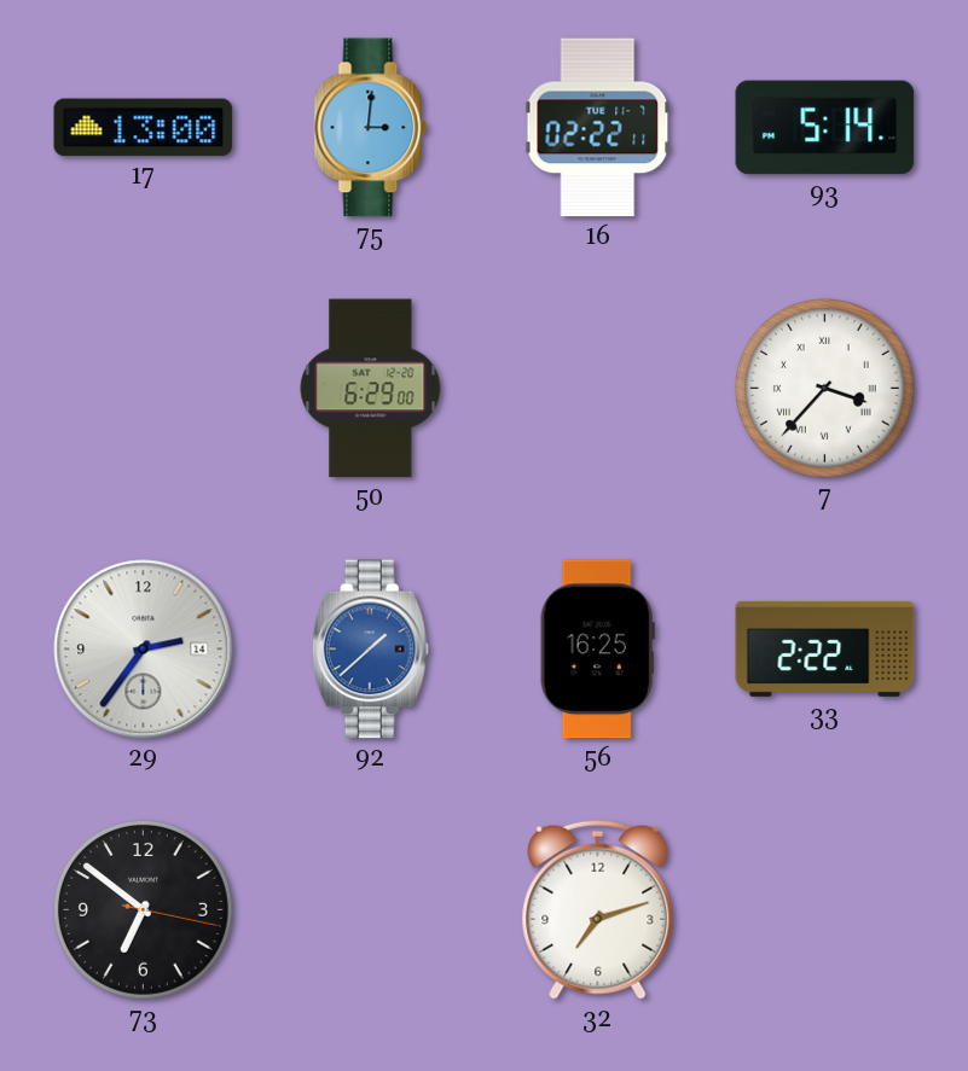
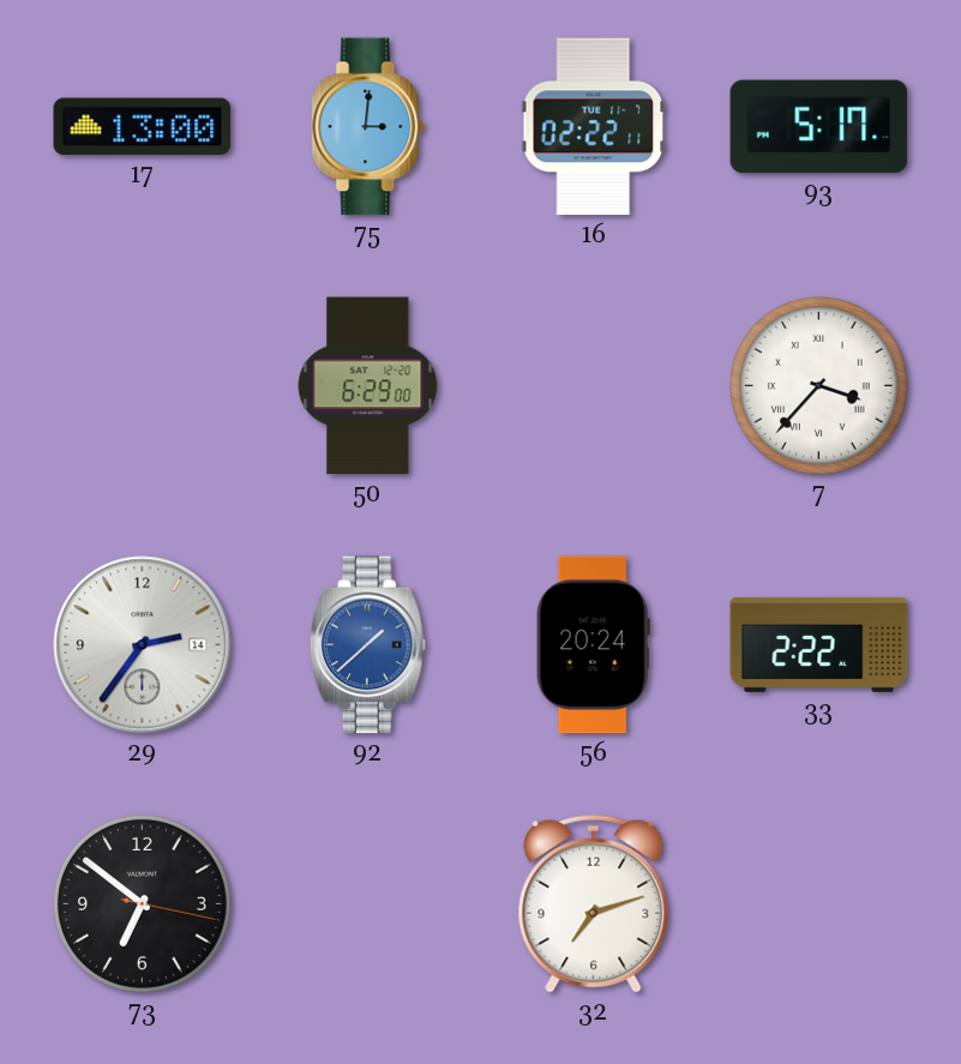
93: 5:14 -> 5:17 (819, 127)
56: 16:25 -> 20:24 (593, 645)
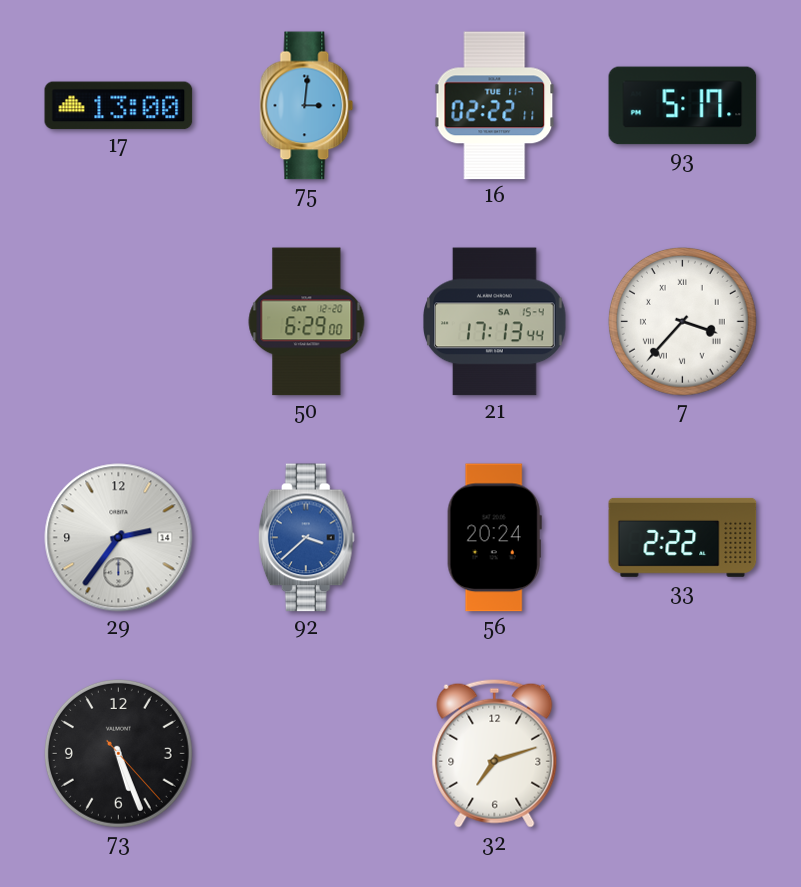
21: none -> 17:13 (495, 322)
92: 1:38 -> 3:38 (306, 538)
73: 6:51 -> 5:26 (118, 753)
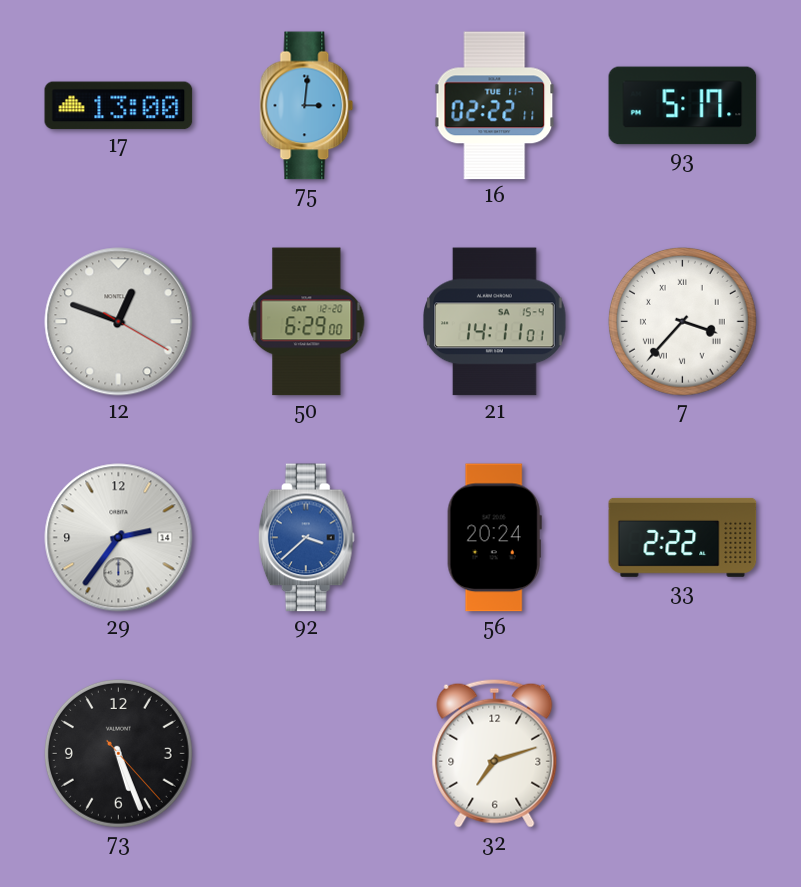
12: none -> 12:48 (119, 322)
21: 17:13 -> 14:11 (495, 322)
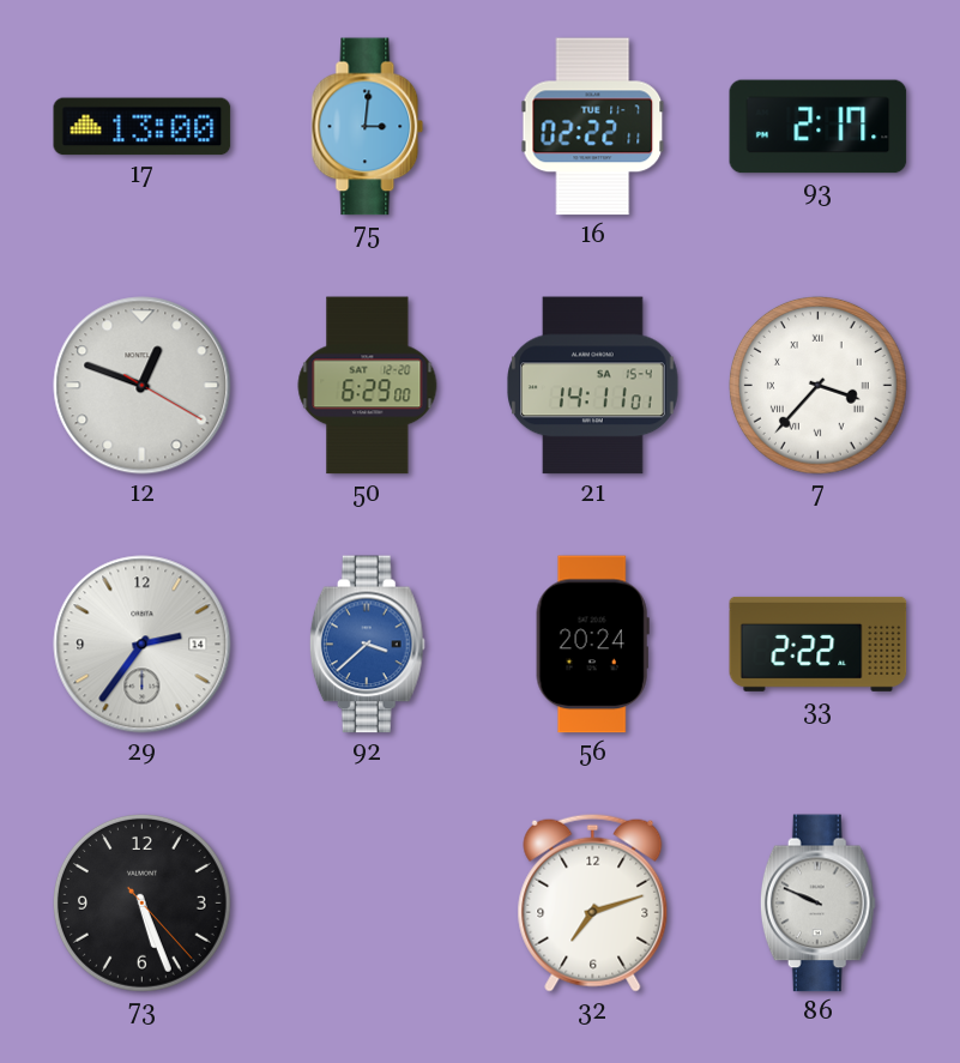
93: 5:17 -> 2:17 (819, 127)
86: none -> 9:49 (817, 904)
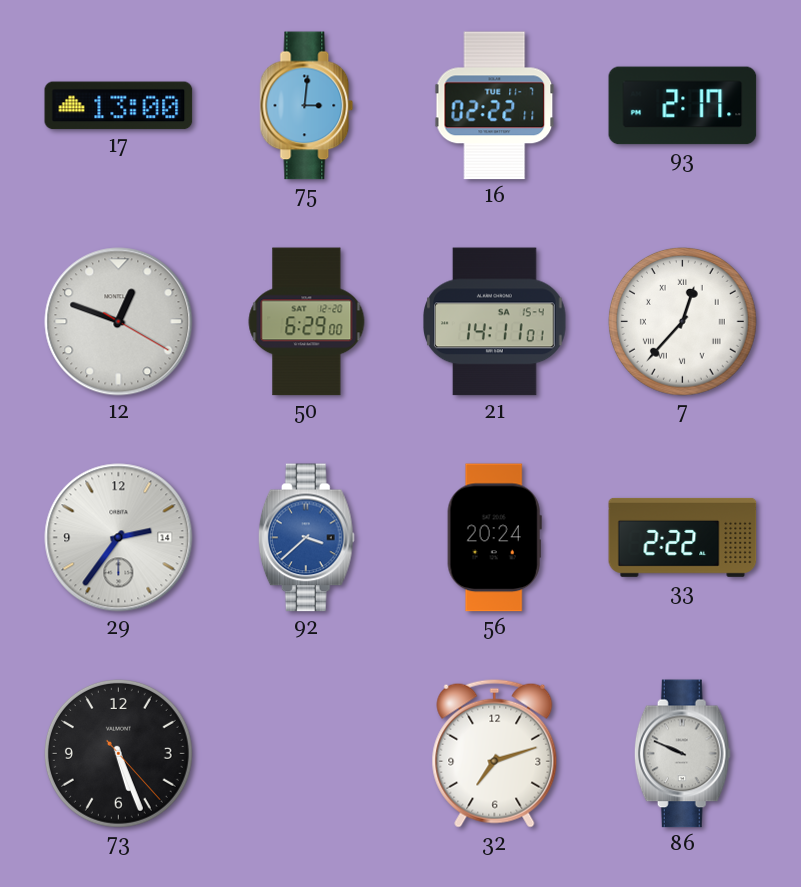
7: 3:37 -> 12:37 (682, 321)
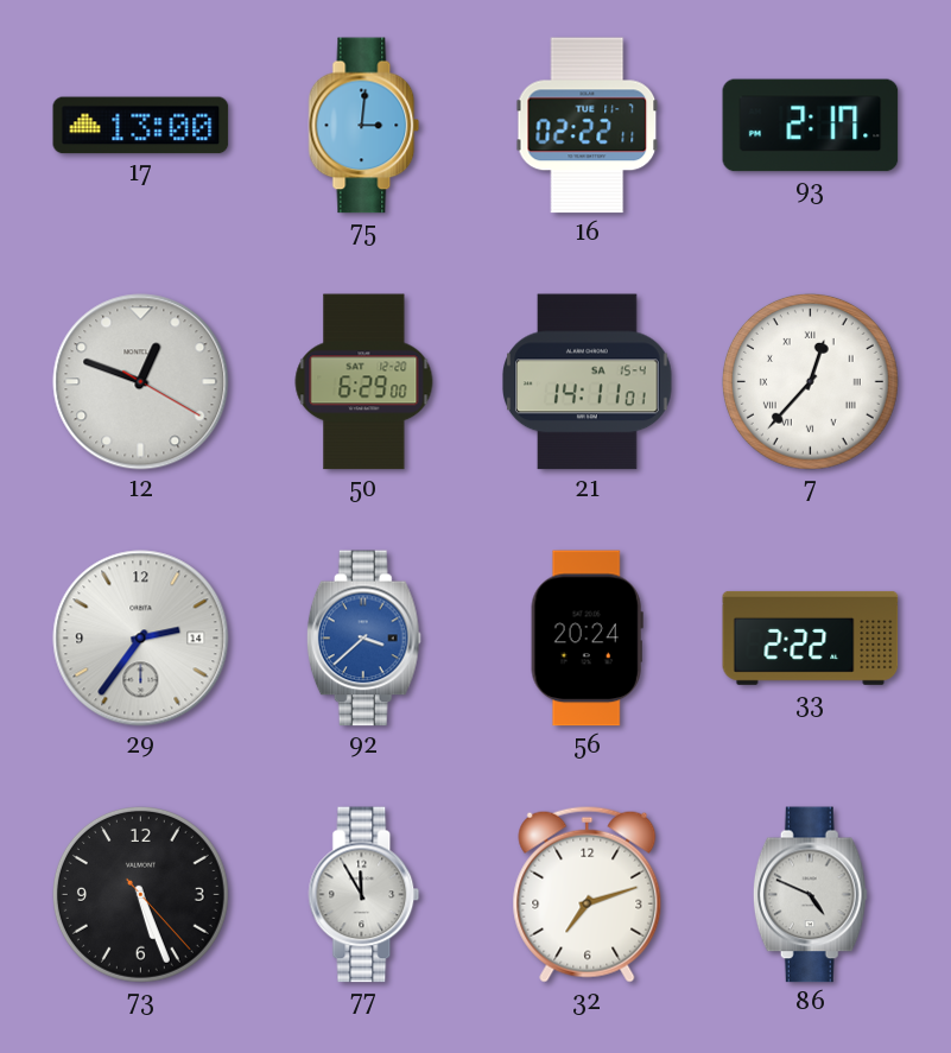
77: none -> 11:55 (364, 895)
86: 9:49 -> 4:49 (810, 895)
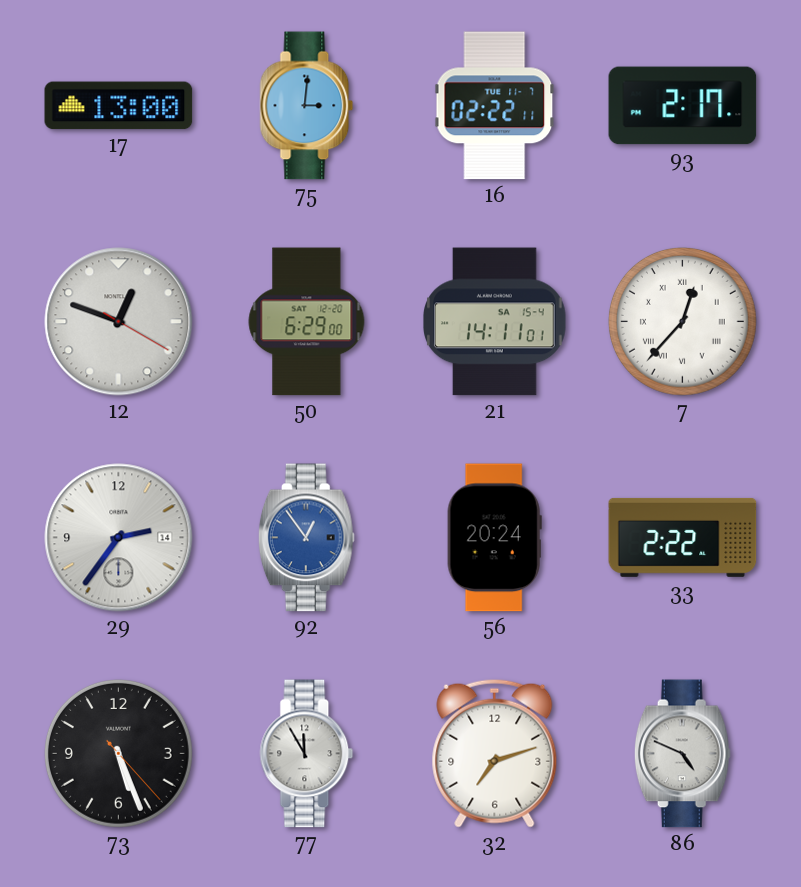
92: 3:38 -> 12:54 (306, 538)
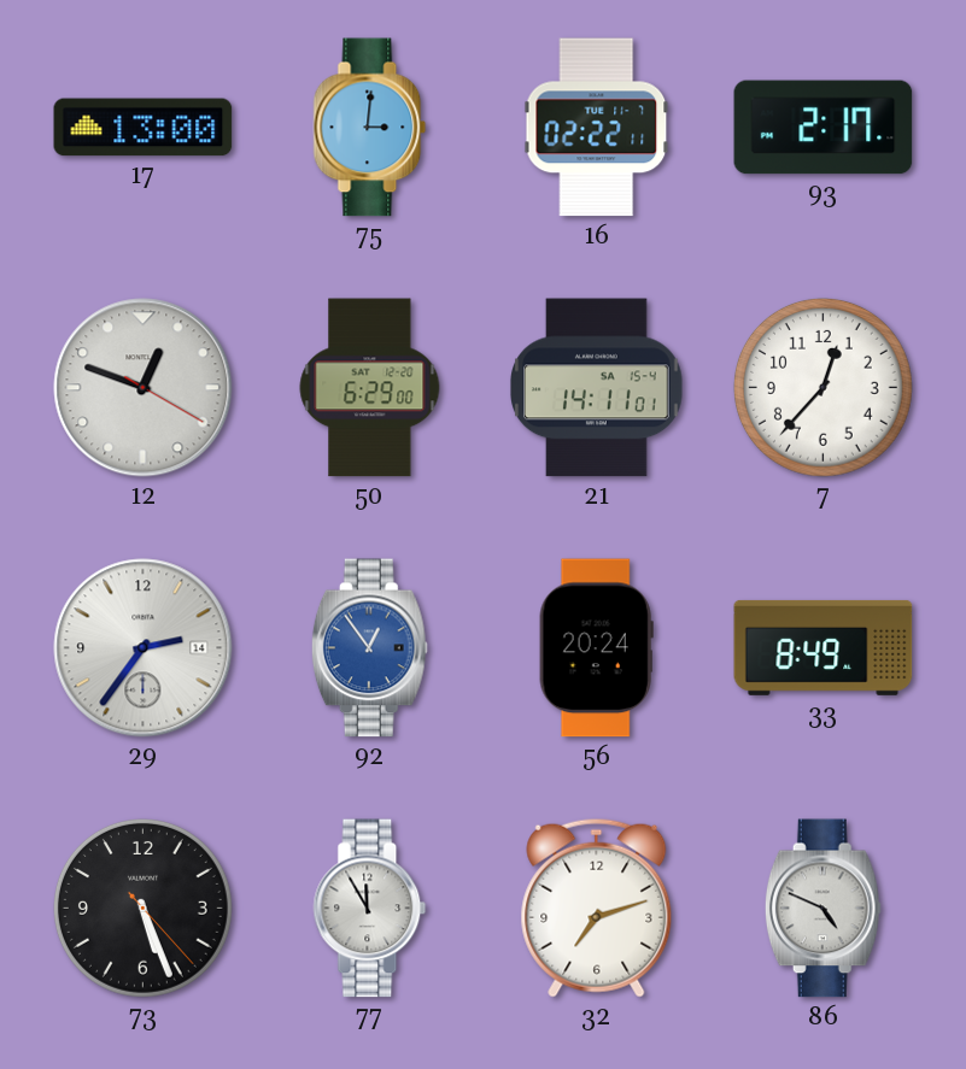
7 numerals: Roman -> Arabic (822, 387)
33: 2:22 -> 8:49 (824, 647)
